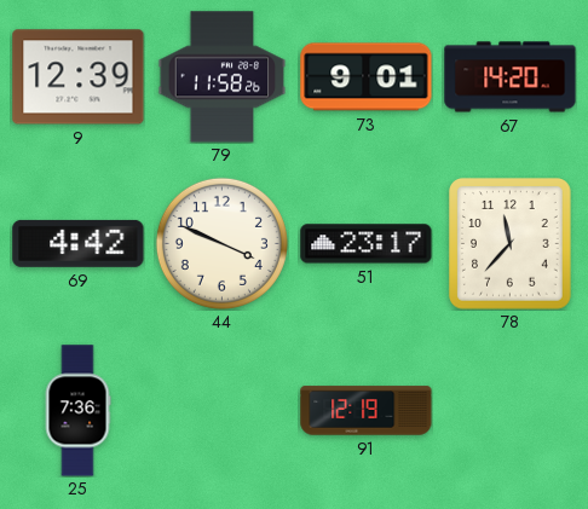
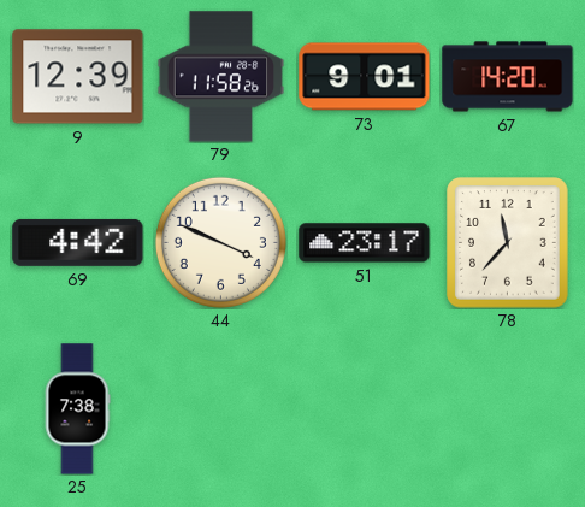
25: 7:36 -> 7:38 (77, 409)
91: 12:19 -> none (367, 411)
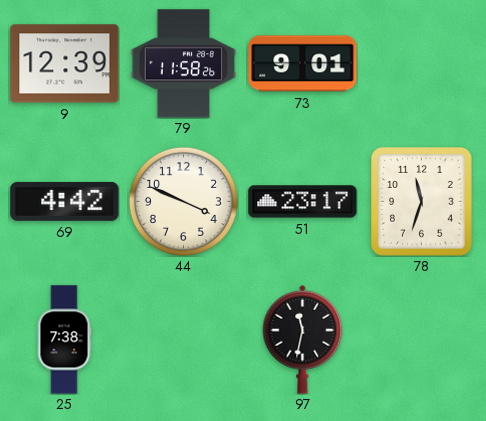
67: 14:20 -> none (508, 77)
78: 11:37 -> 11:33 (422, 202)
97: none -> 11:32 (303, 339)
